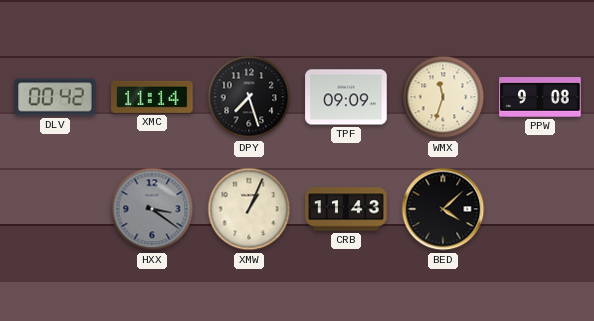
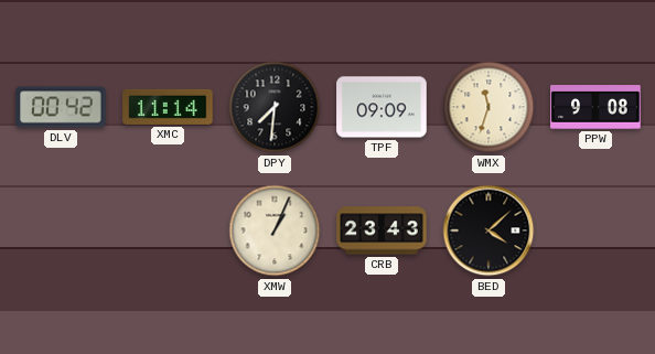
DPY: 7:27 -> 7:31 (275, 107)
HXX: 3:21 -> none (152, 209)
CRB: 11:43 -> 23:43 (382, 230)
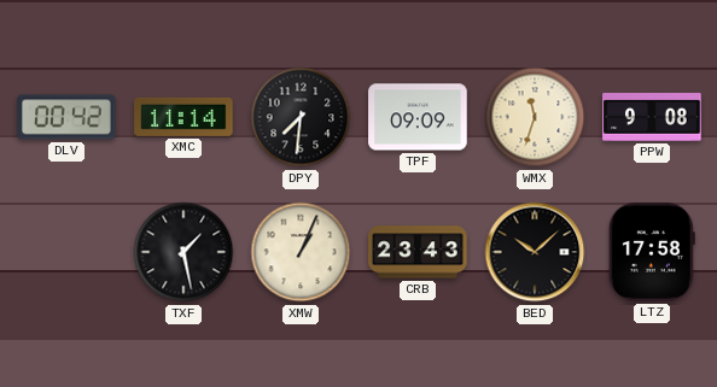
TXF: none -> 1:28 (183, 252)
BED: 4:08 -> 10:08 (535, 252)
LTZ: none -> 17:58 (652, 252)
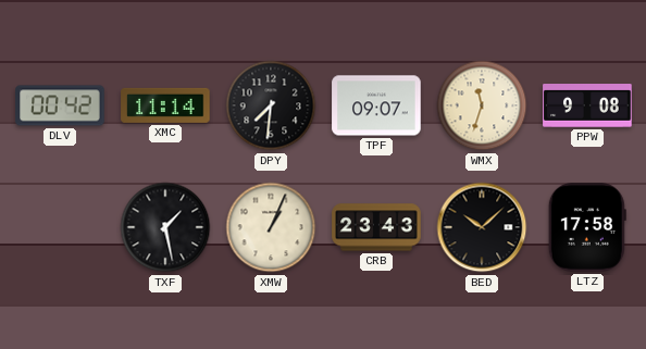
TPF: 09:09 -> 09:07 (376, 105)
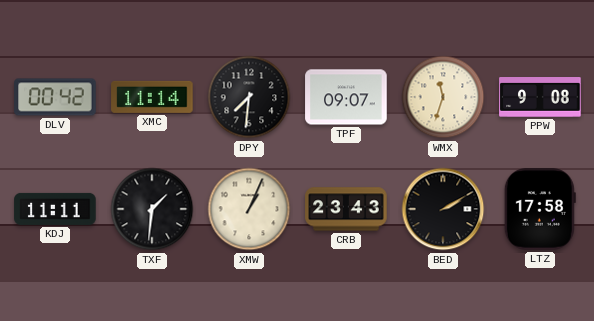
KDJ: none -> 11:11 (55, 209)
TXF: 1:28 -> 1:31 (152, 209)
BED: 10:08 -> 2:10 (443, 209)
